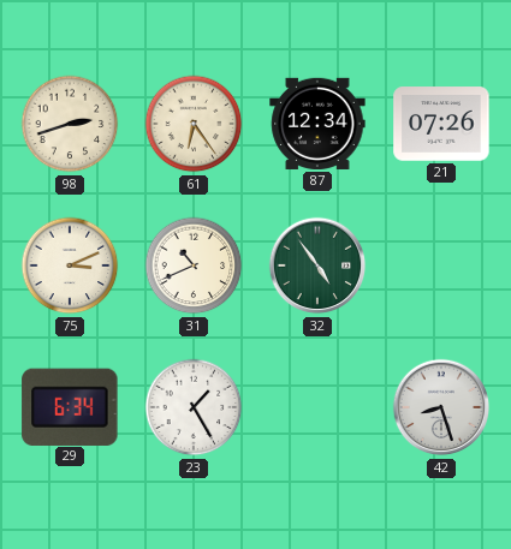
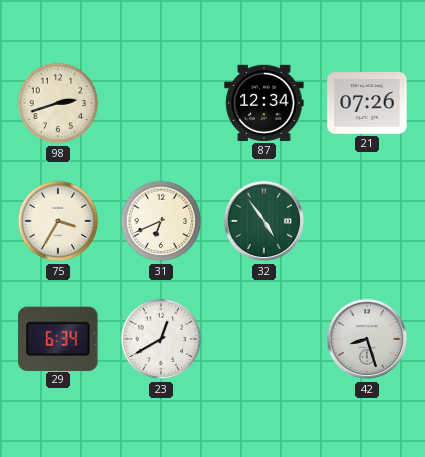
61: 6:24 -> none (194, 124)
75: 3:11 -> 3:35 (58, 221)
31: 10:41 -> 6:41 (161, 221)
23: 1:25 -> 12:40 (161, 339)
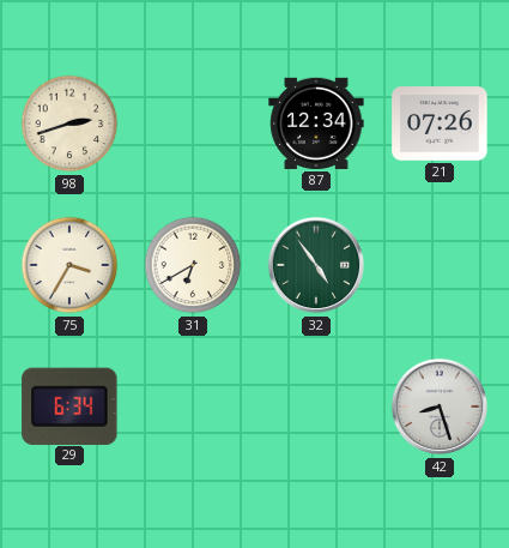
31: 6:41 -> 6:40 (193, 265)
23: 12:40 -> none (161, 339)
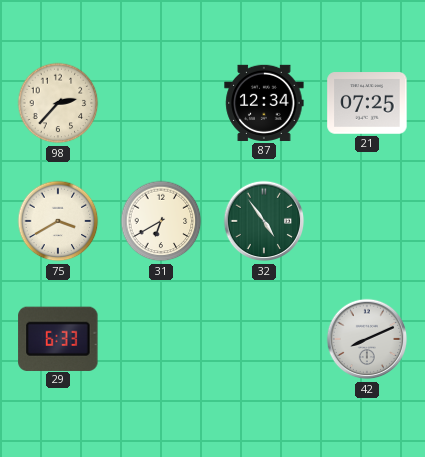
98: 2:42 -> 2:37 (58, 103)
21: 07:26 -> 07:25 (367, 103)
75: 3:35 -> 3:40 (58, 221)
29: 6:34 -> 6:33 (58, 338)
42: 8:27 -> 8:11 (367, 339)
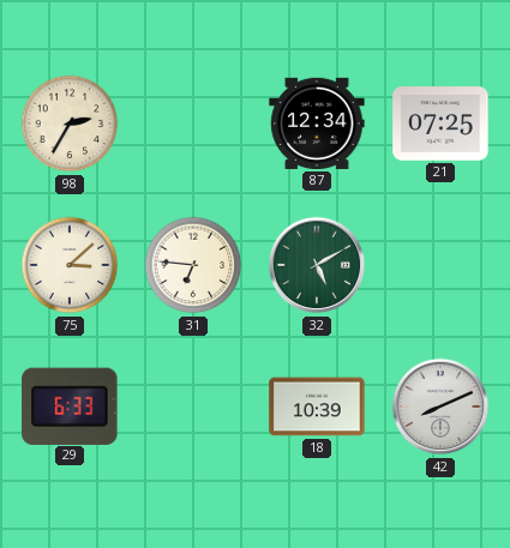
98: 2:37 -> 2:35 (70, 124)
75: 3:40 -> 3:08 (70, 265)
31: 6:40 -> 6:46 (193, 265)
32: 4:54 -> 5:10 (317, 265)
18: none -> 10:39 (317, 407)
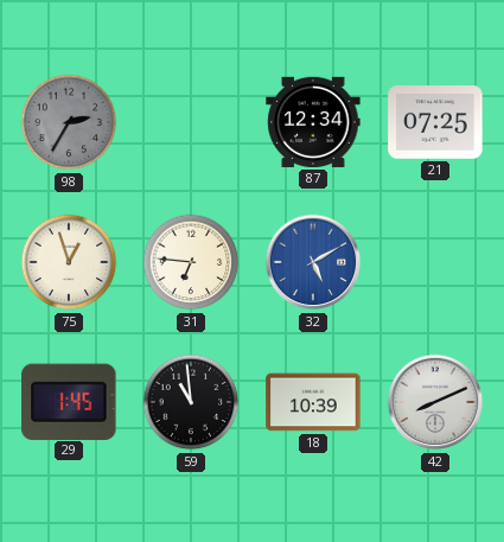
98 dial: cream -> grey (69, 122)
75: 3:08 -> 12:57 (69, 262)
32 dial: green -> blue (313, 262)
29: 6:33 -> 1:45 (69, 401)
59: none -> 10:59 (191, 402)
